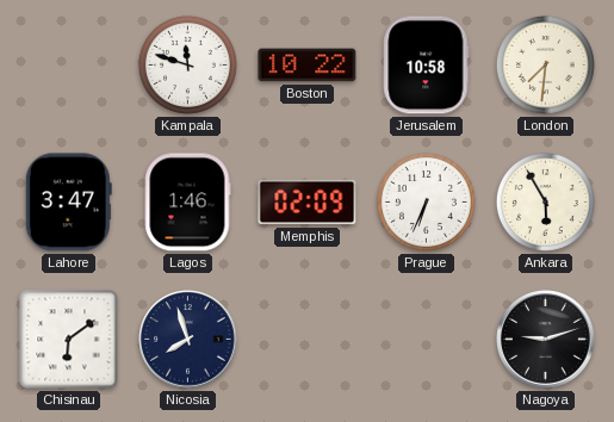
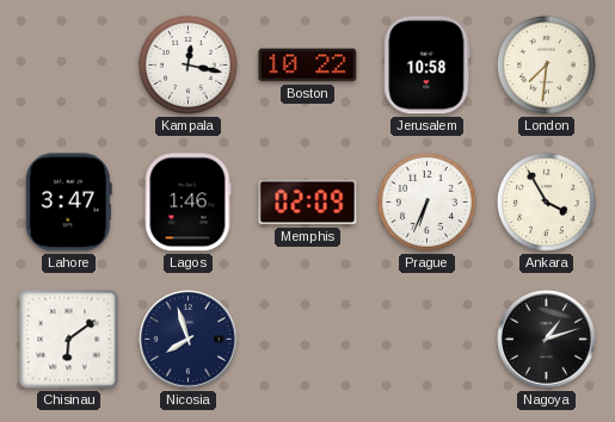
Kampala: 11:48 -> 12:17 (187, 64)
Ankara: 5:55 -> 3:55 (546, 201)
Nagoya: 9:12 -> 1:12 (547, 340)
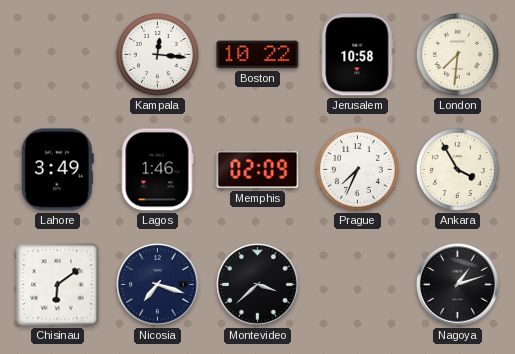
Kampala: 12:17 -> 12:16 (157, 54)
Lahore: 3:47 -> 3:49 (57, 170)
Prague: 6:34 -> 7:34 (357, 169)
Nicosia: 7:57 -> 7:18 (158, 285)
Montevideo: none -> 3:38 (258, 285)
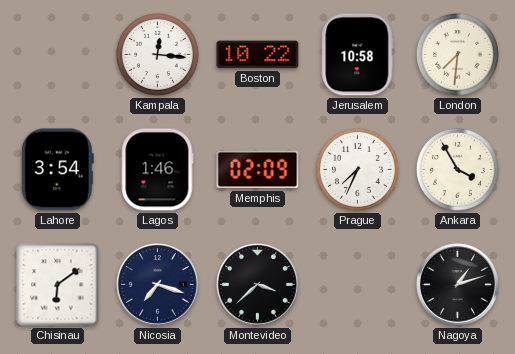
Lahore: 3:49 -> 3:54 (57, 170)
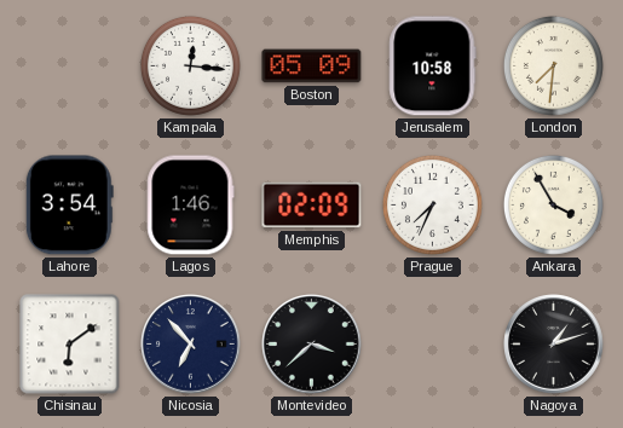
Boston: 10:22 -> 05:09 (312, 66)
Nicosia: 7:18 -> 6:53 (191, 345)
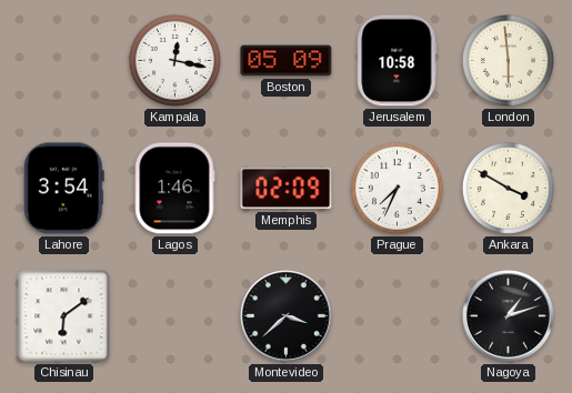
Kampala: 12:16 -> 12:17 (174, 60)
London: 7:31 -> 5:59 (508, 60)
Ankara: 3:55 -> 3:50 (508, 188)
Nicosia: 6:53 -> none (191, 345)
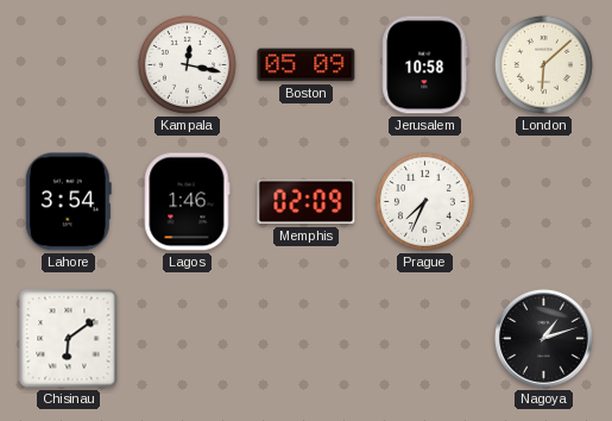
London: 5:59 -> 6:08 (543, 64)
Ankara: 3:50 -> none (508, 188)
Montevideo: 3:38 -> none (287, 316)
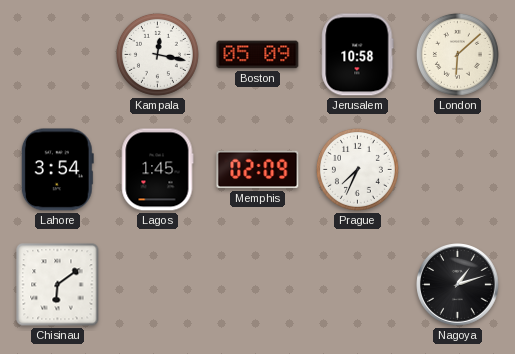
Lagos: 1:46 -> 1:45 (157, 170)
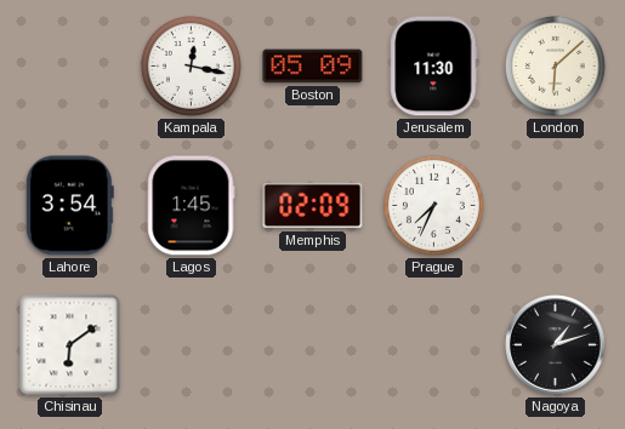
Jerusalem: 10:58 -> 11:30 (434, 67)
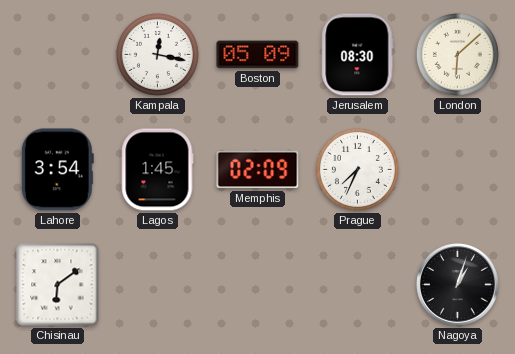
Jerusalem: 11:30 -> 08:30 (358, 55)
Nagoya: 1:12 -> 1:03 (458, 285)
